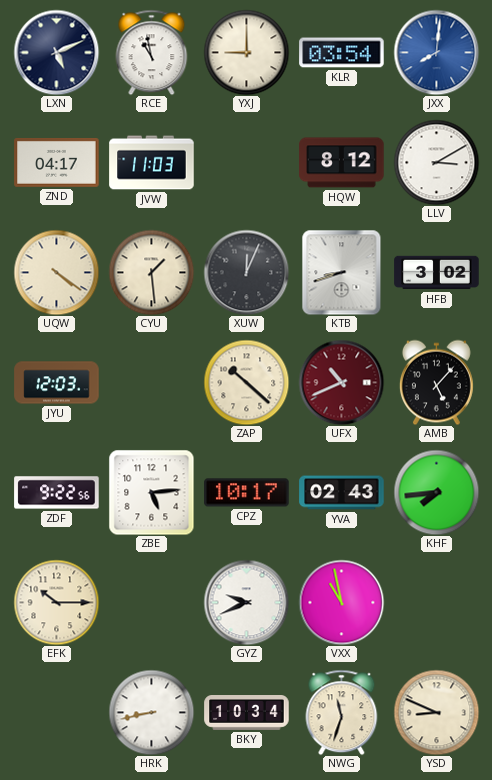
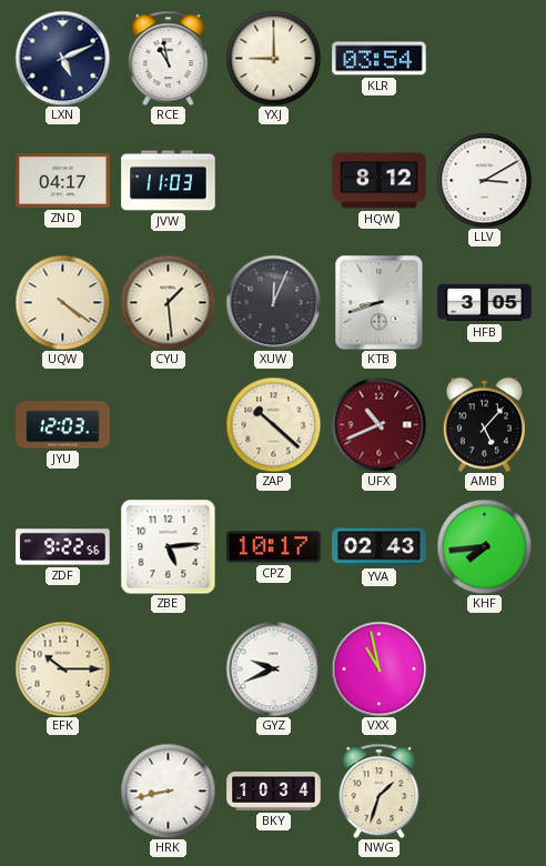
JXX: 8:01 -> none (436, 52)
HFB: 3:02 -> 3:05 (485, 303)
NWG: 11:33 -> 1:33 (380, 791)
YSD: 8:49 -> none (436, 712)
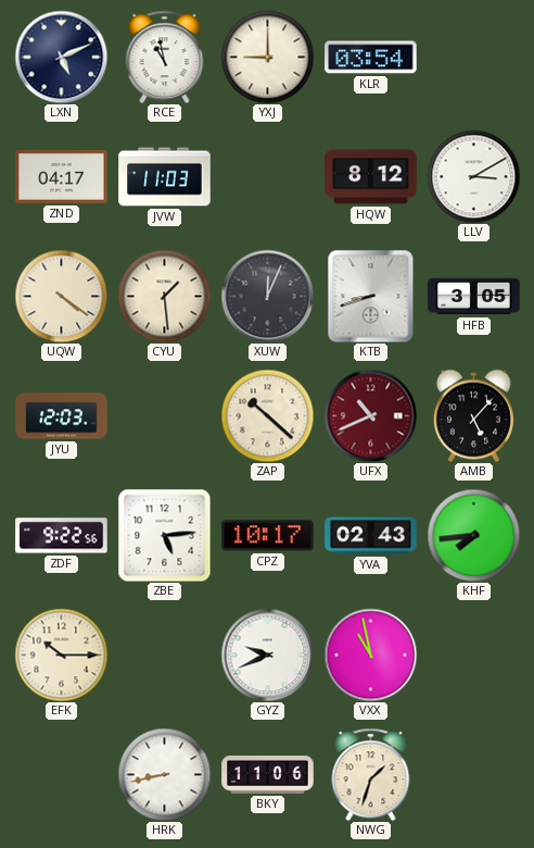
BKY: 10:34 -> 11:06 (268, 775)
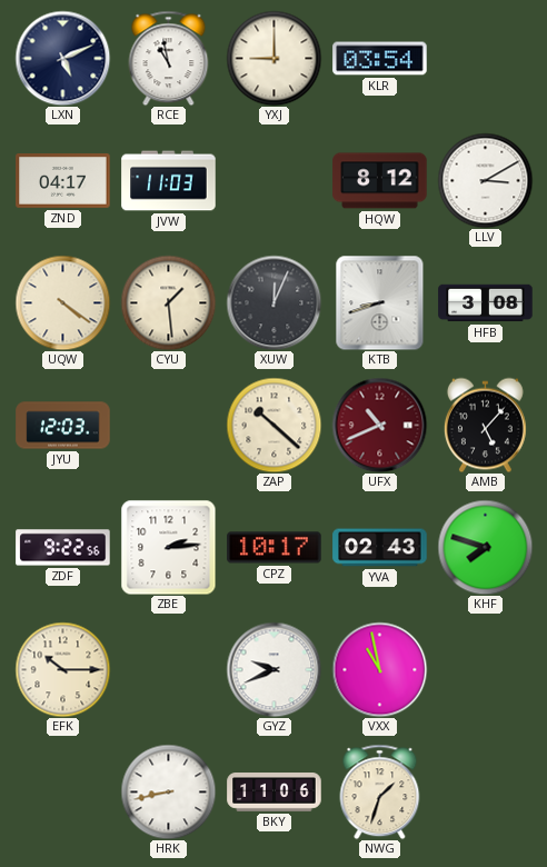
HFB: 3:05 -> 3:08 (486, 303)
ZBE: 5:14 -> 2:14 (168, 547)
KHF: 7:44 -> 7:48 (485, 547)
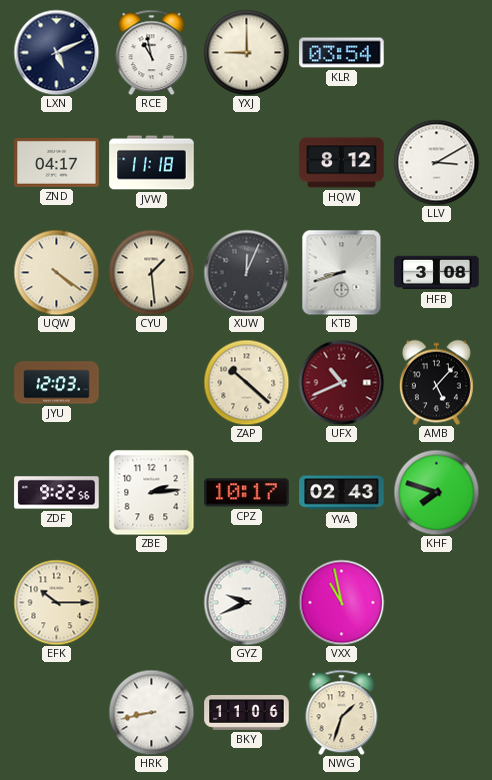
JVW: 11:03 -> 11:18 (152, 163)
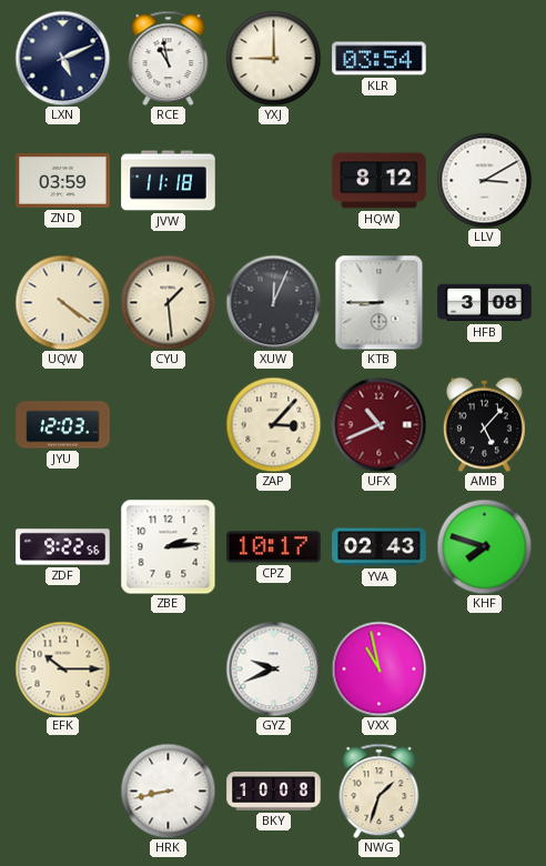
ZND: 04:17 -> 03:59 (63, 181)
KTB: 8:42 -> 8:45 (380, 302)
ZAP: 10:22 -> 3:07 (273, 424)
BKY: 11:06 -> 10:08 (274, 792)
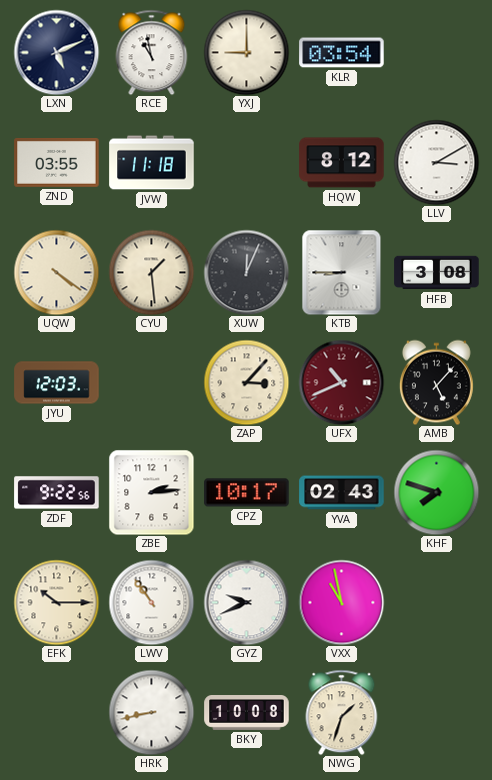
ZND: 03:59 -> 03:55 (57, 163)
LWV: none -> 10:54 (151, 602)
